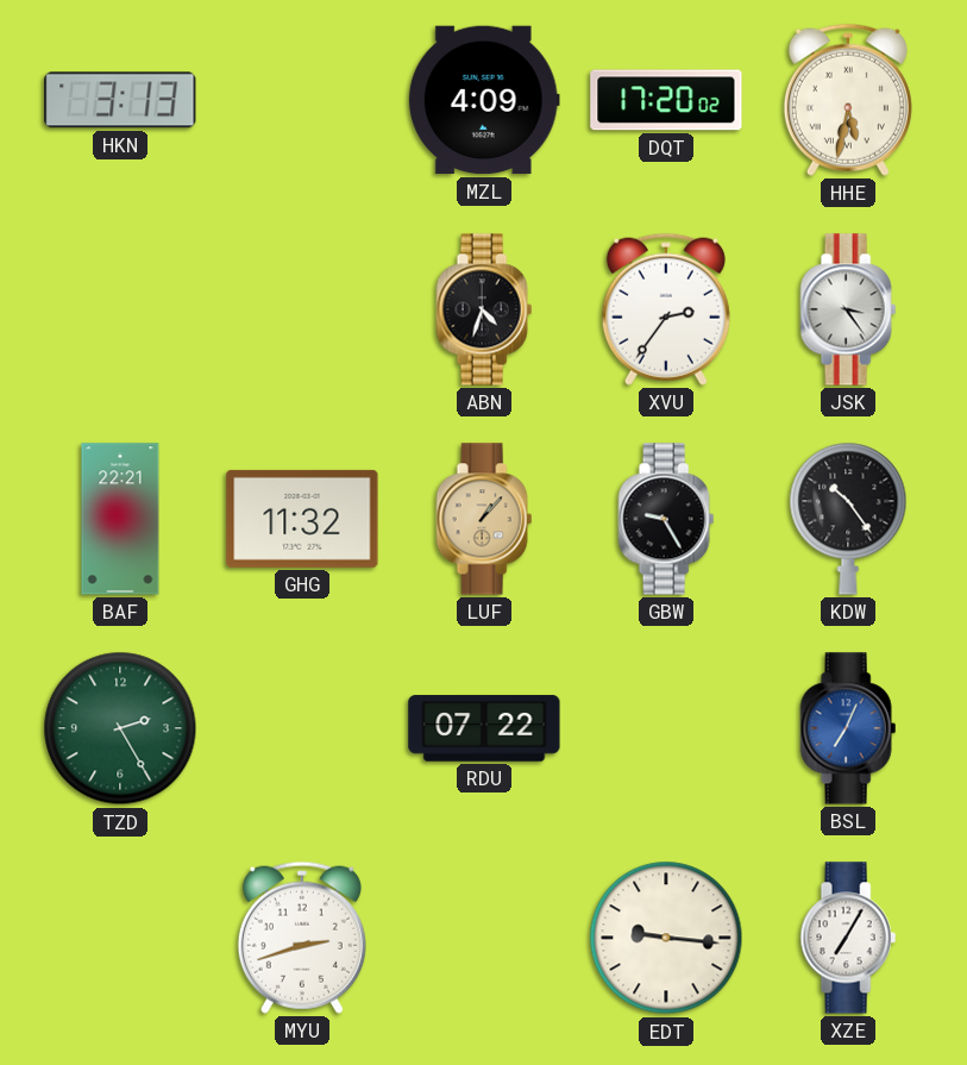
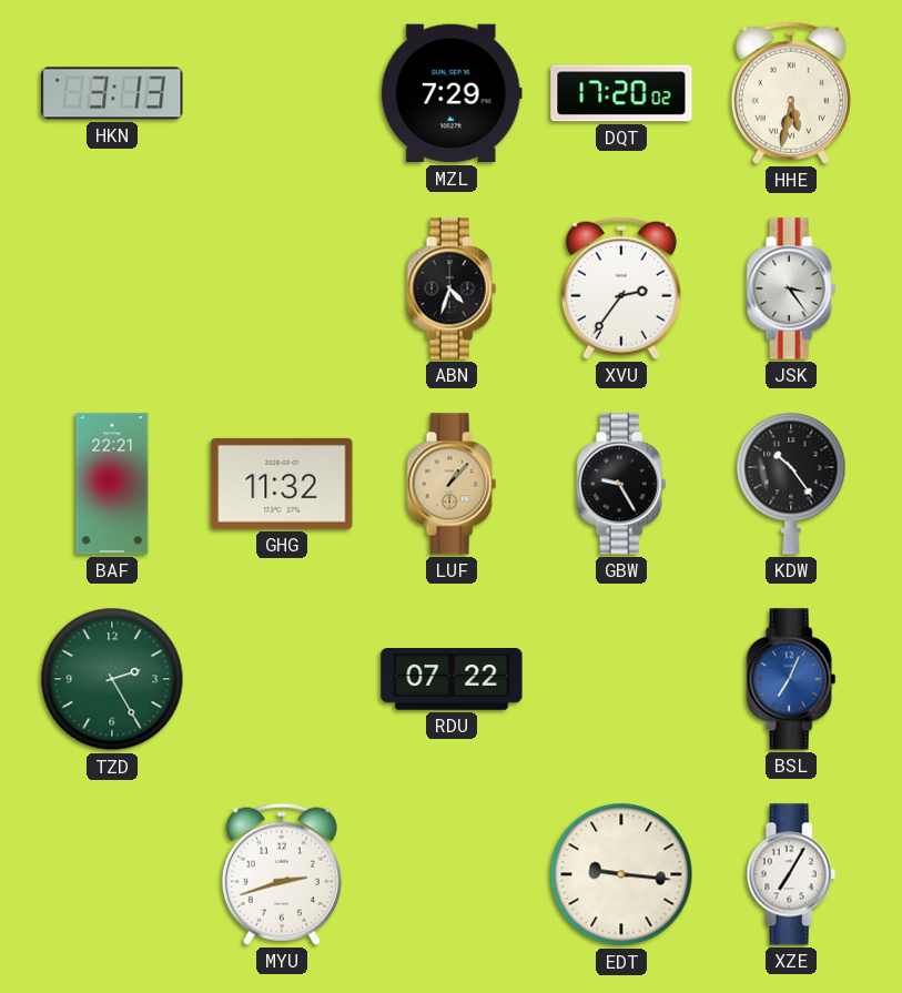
MZL: 4:09 -> 7:29 (452, 93)
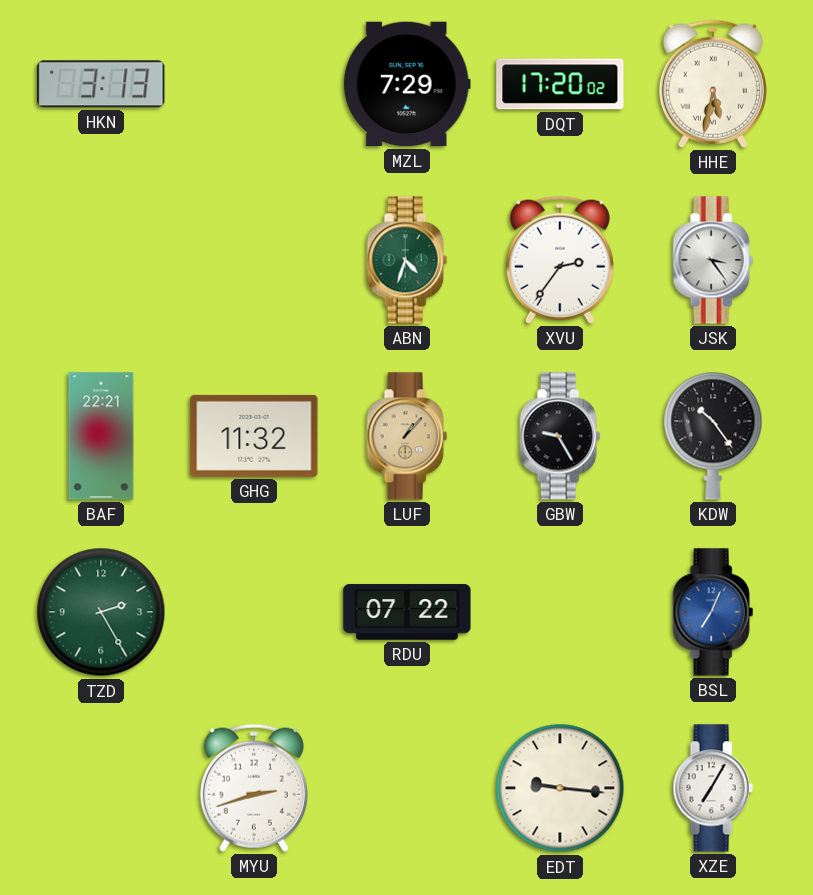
ABN dial: black -> green (407, 260)
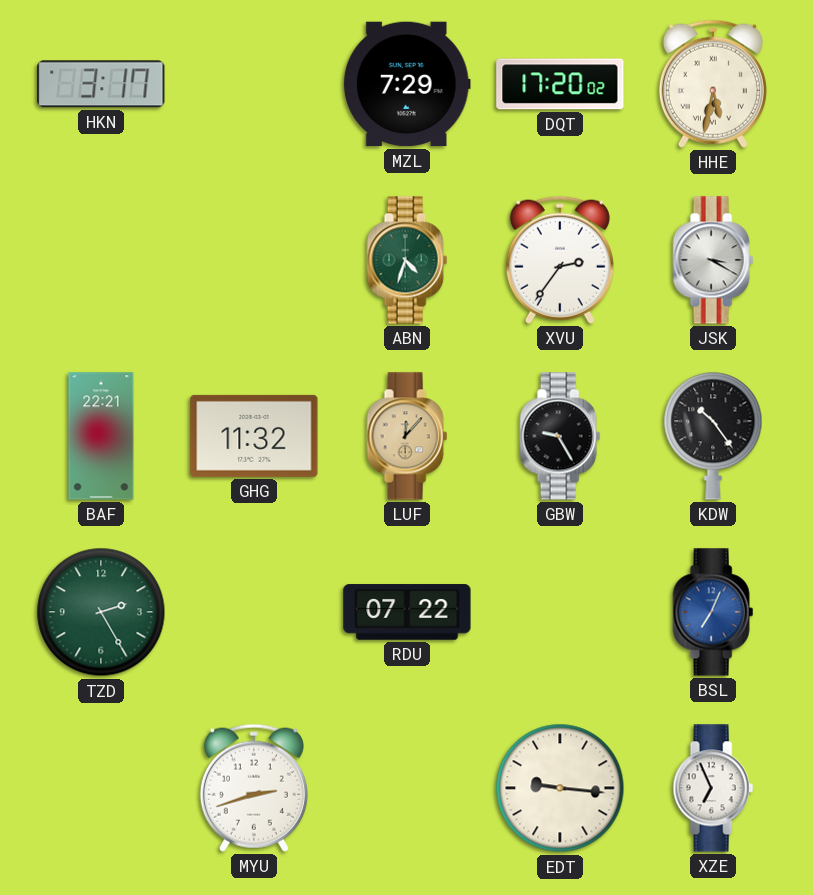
HKN: 3:13 -> 3:17 (101, 84)
JSK: 3:24 -> 3:20 (713, 260)
LUF: 1:07 -> 12:07 (407, 436)
XZE: 7:05 -> 6:56 (713, 788)
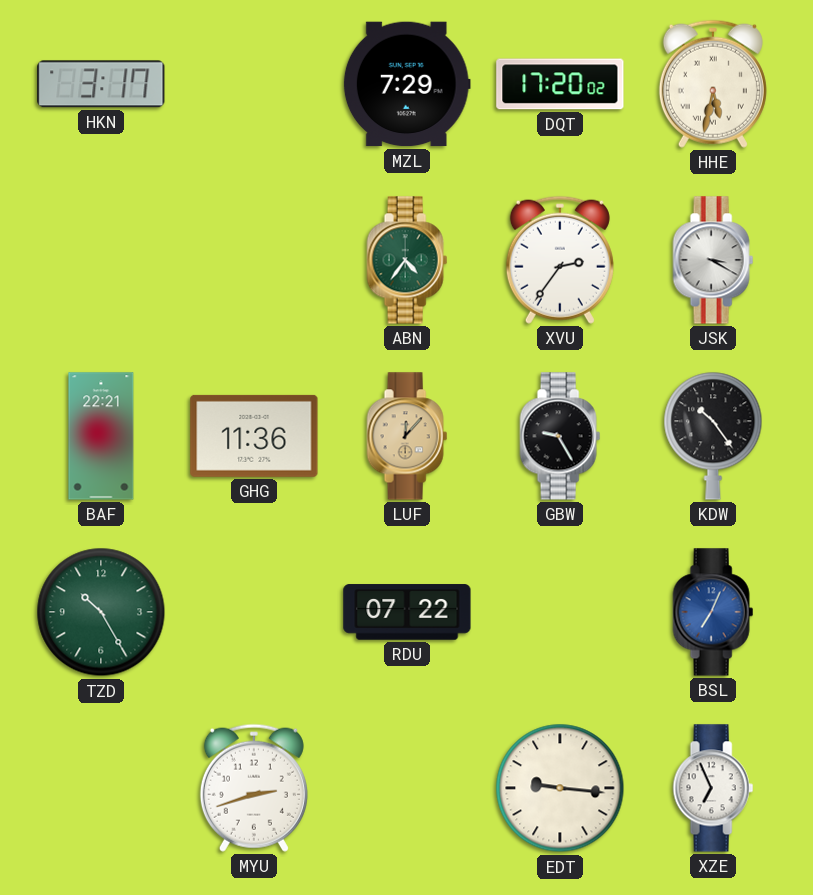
ABN: 4:33 -> 4:36 (407, 260)
GHG: 11:32 -> 11:36 (254, 436)
TZD: 2:25 -> 10:25 (101, 612)
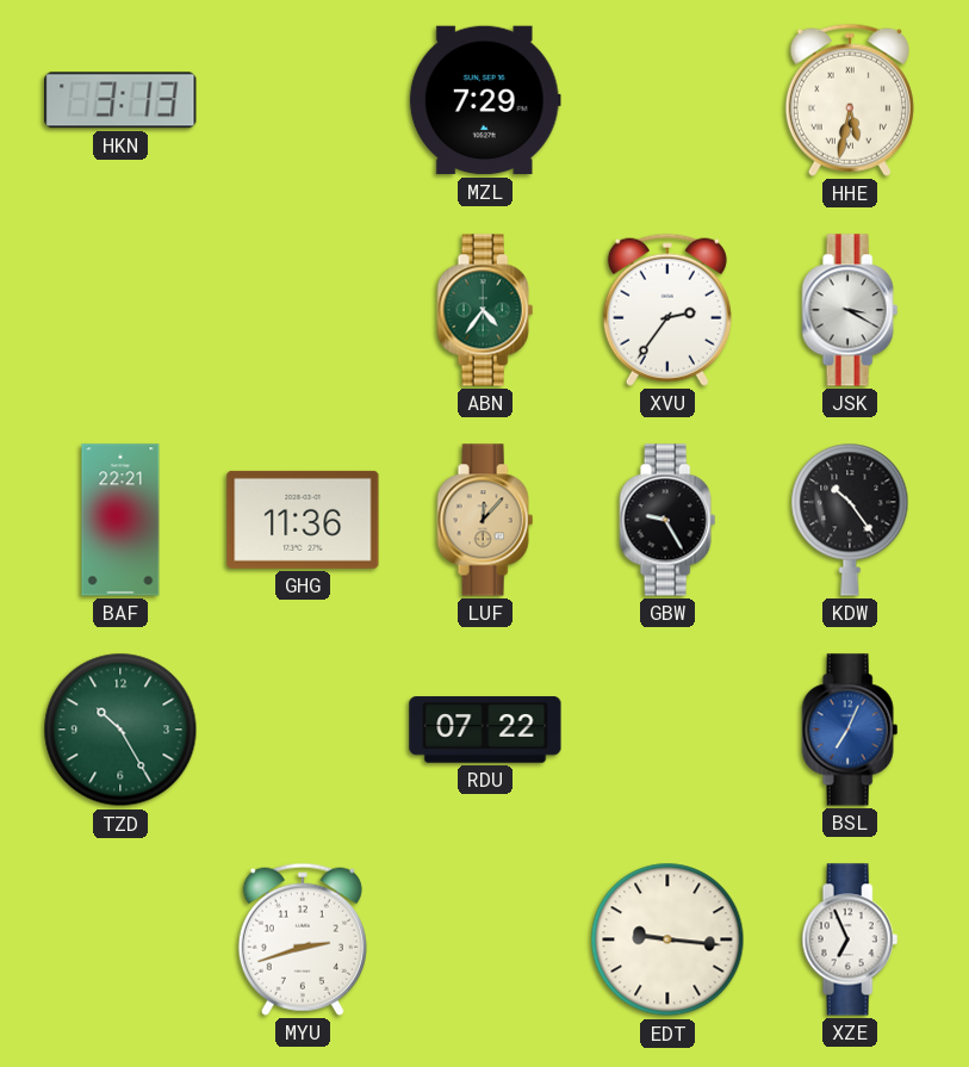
HKN: 3:17 -> 3:13 (120, 100)
DQT: 17:20 -> none (560, 84)
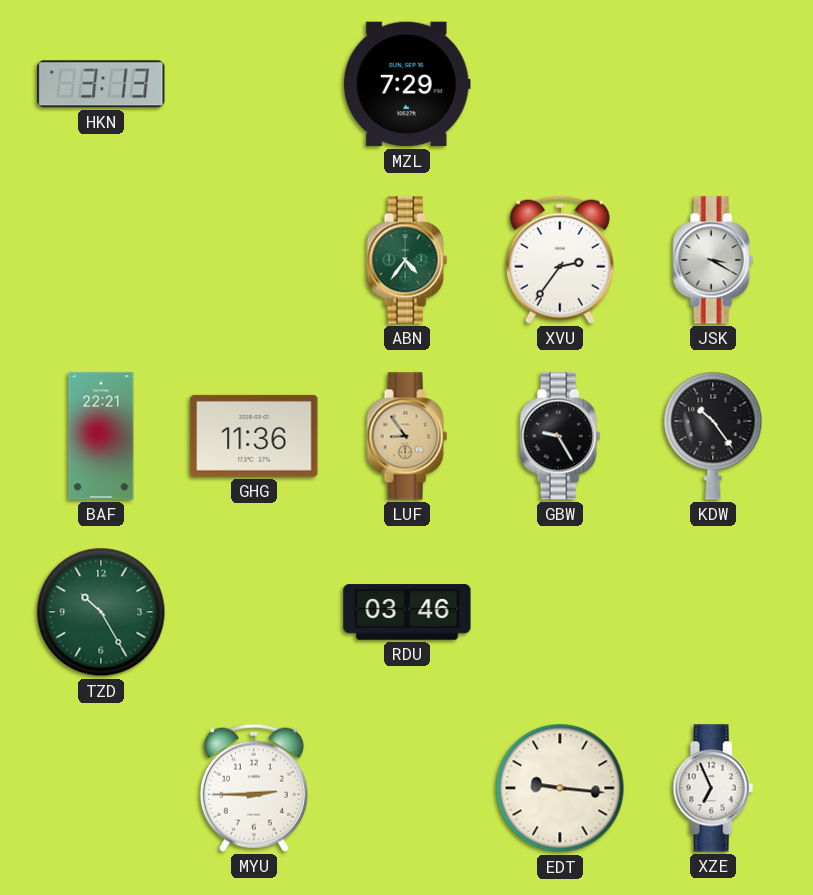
HHE: 5:32 -> none (850, 100)
LUF: 12:07 -> 8:54 (407, 436)
RDU: 07:22 -> 03:46 (407, 612)
BSL: 7:04 -> none (850, 730)
MYU: 2:42 -> 2:45 (254, 788)
